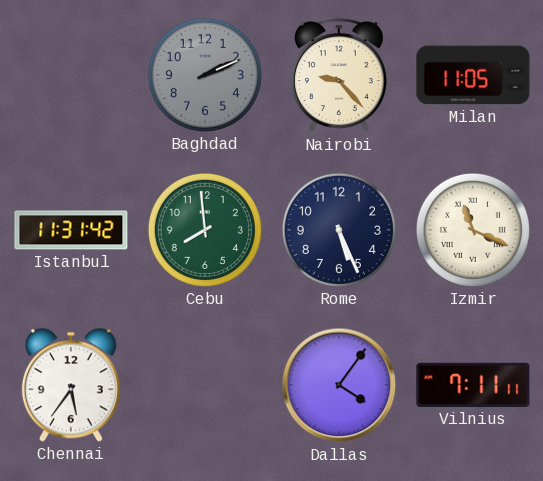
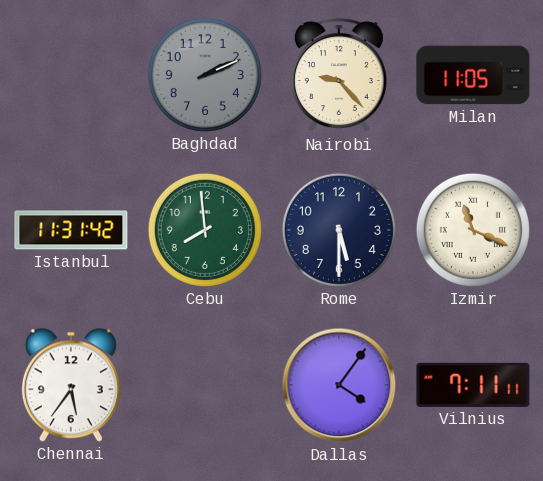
Rome: 5:26 -> 5:30 (339, 230)
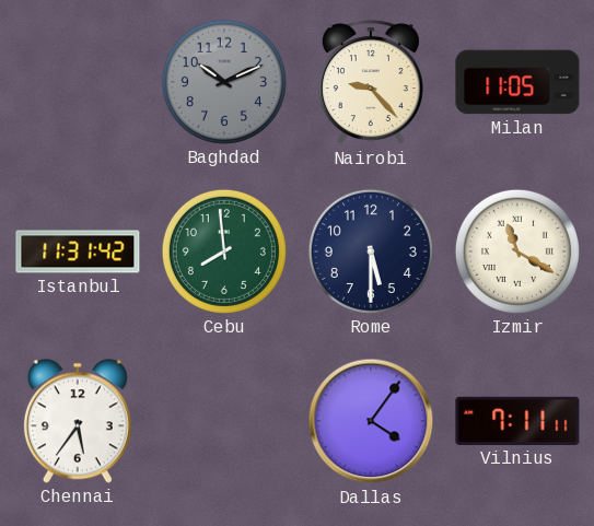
Baghdad: 2:11 -> 10:11 (224, 82)
Izmir: 11:19 -> 11:20 (517, 252)
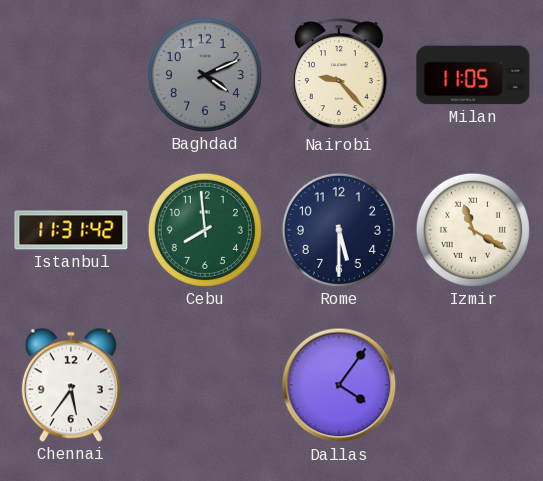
Baghdad: 10:11 -> 4:11 (205, 75)
Vilnius: 7:11 -> none (517, 421)
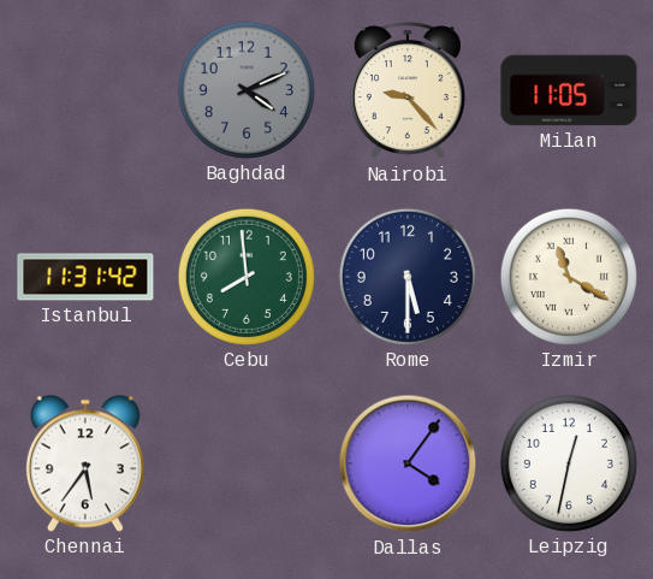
Leipzig: none -> 12:32 (569, 463)
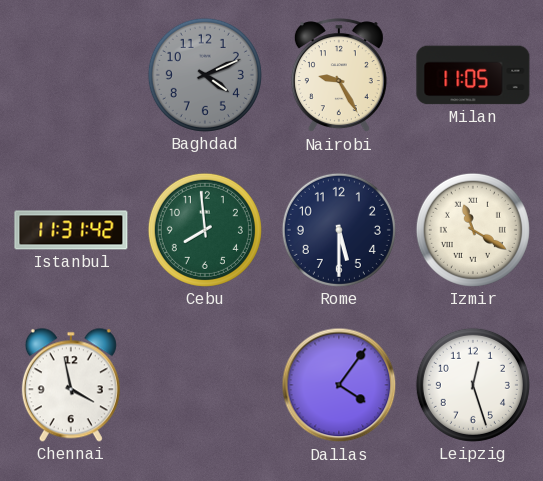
Nairobi: 9:23 -> 9:25 (339, 76)
Chennai: 5:36 -> 3:58 (71, 385)
Leipzig: 12:32 -> 12:27 (473, 385)
